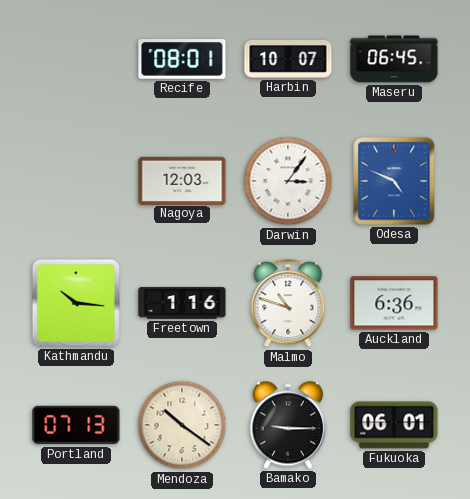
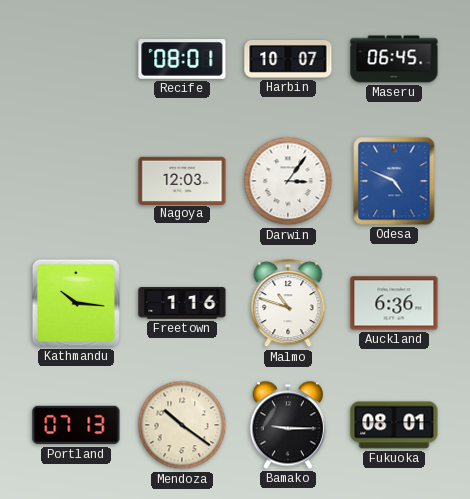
Fukuoka: 06:01 -> 08:01 (394, 425)
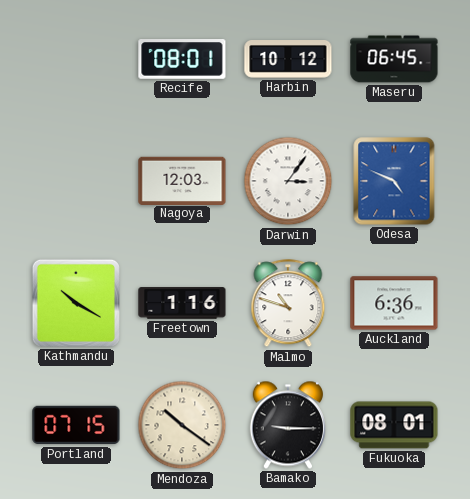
Harbin: 10:07 -> 10:12 (288, 60)
Kathmandu: 10:16 -> 10:20 (76, 303)
Portland: 07:13 -> 07:15 (76, 425)
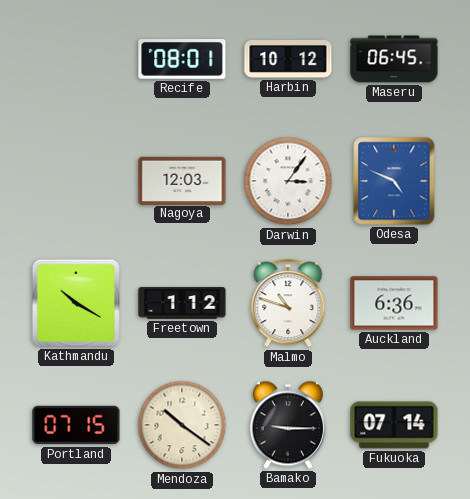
Freetown: 1:16 -> 1:12 (182, 303)
Fukuoka: 08:01 -> 07:14 (394, 425)
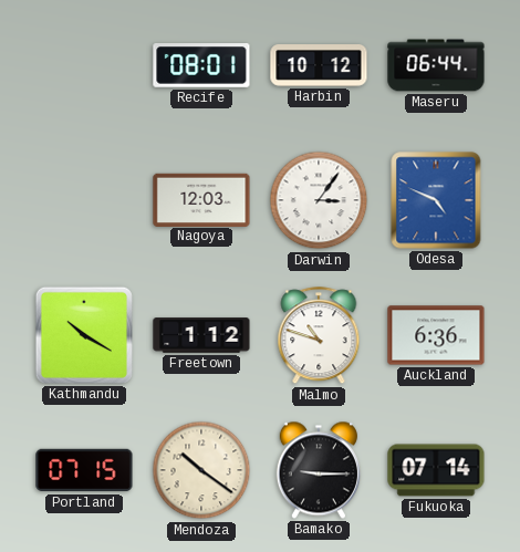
Maseru: 06:45 -> 06:44 (436, 65)
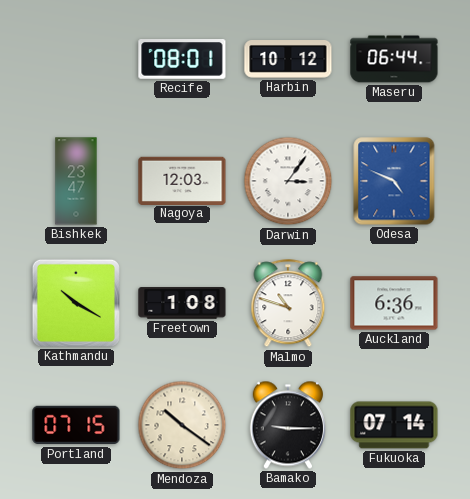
Bishkek: none -> 23:47 (76, 181)
Freetown: 1:12 -> 1:08 (182, 303)
